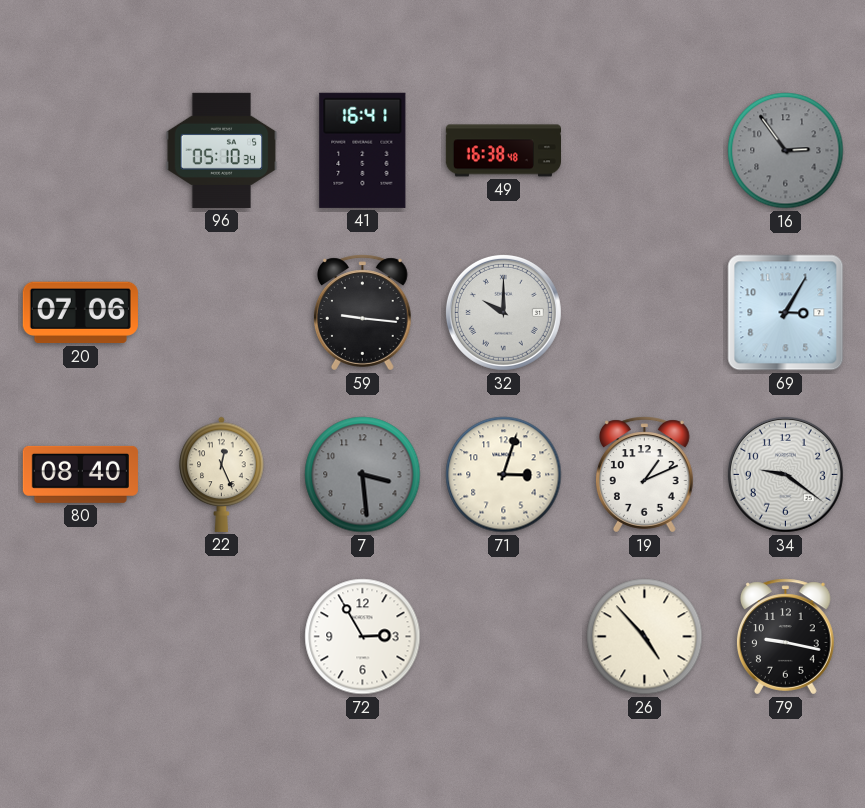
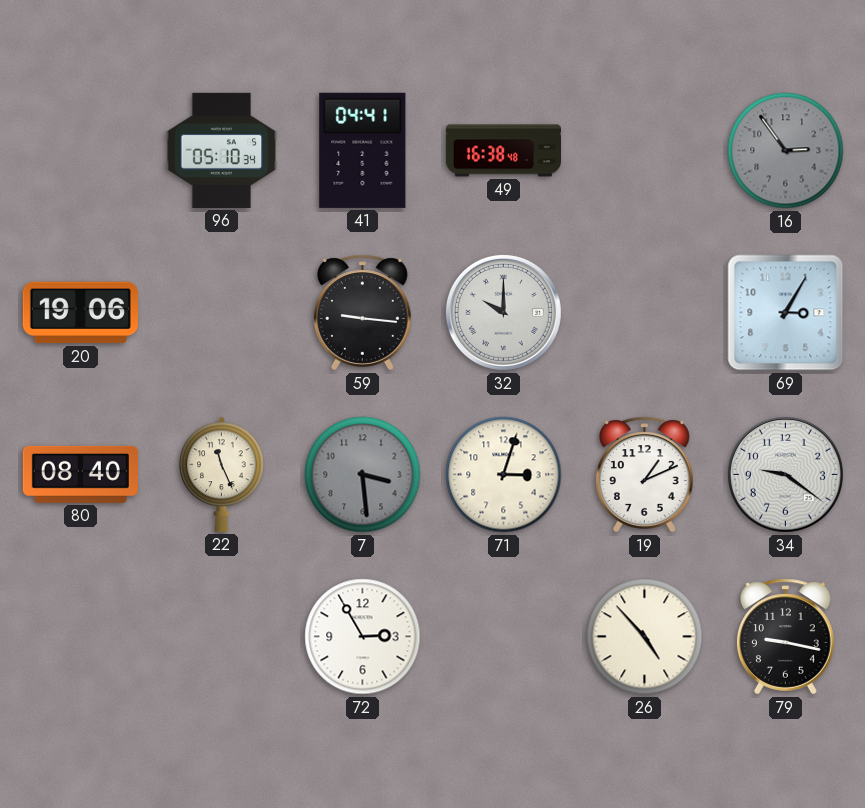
41: 16:41 -> 04:41 (363, 150)
20: 07:06 -> 19:06 (80, 313)
22: 12:26 -> 11:26 (222, 474)
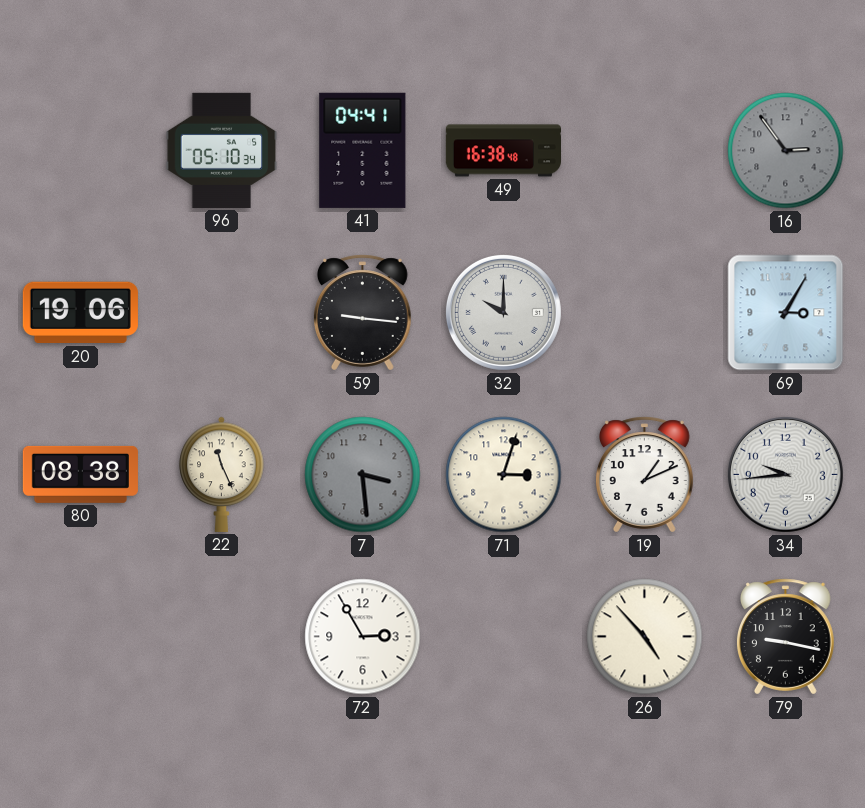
80: 08:40 -> 08:38 (80, 474)
34: 9:21 -> 9:44 (785, 474)
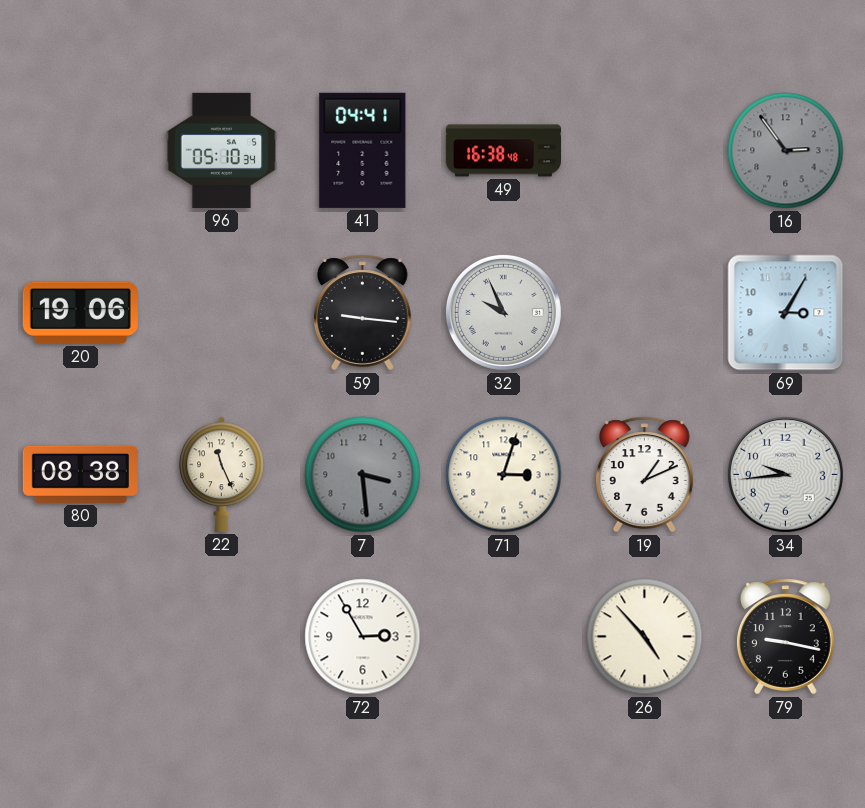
32: 10:00 -> 9:56 (503, 312)
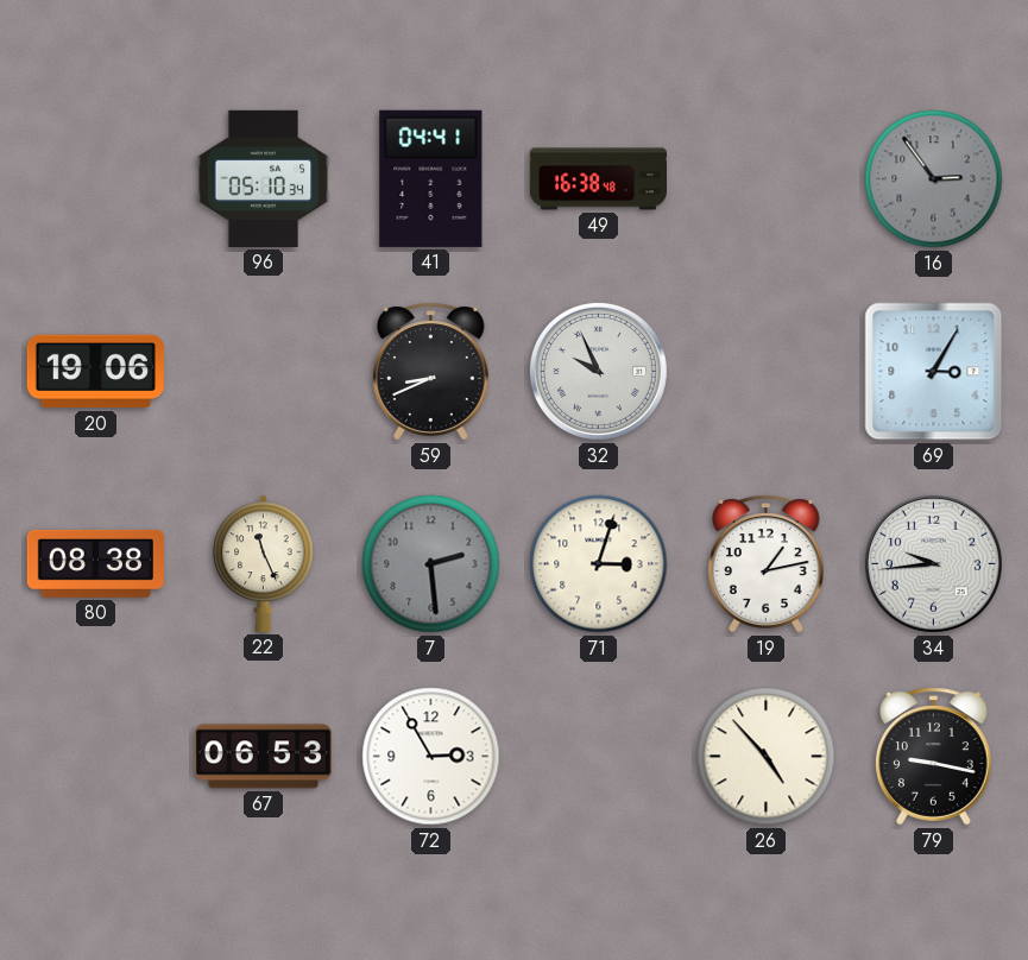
59: 9:16 -> 8:41 (430, 372)
7: 3:29 -> 2:29 (431, 564)
19: 1:11 -> 1:13 (765, 564)
67: none -> 06:53 (263, 757)
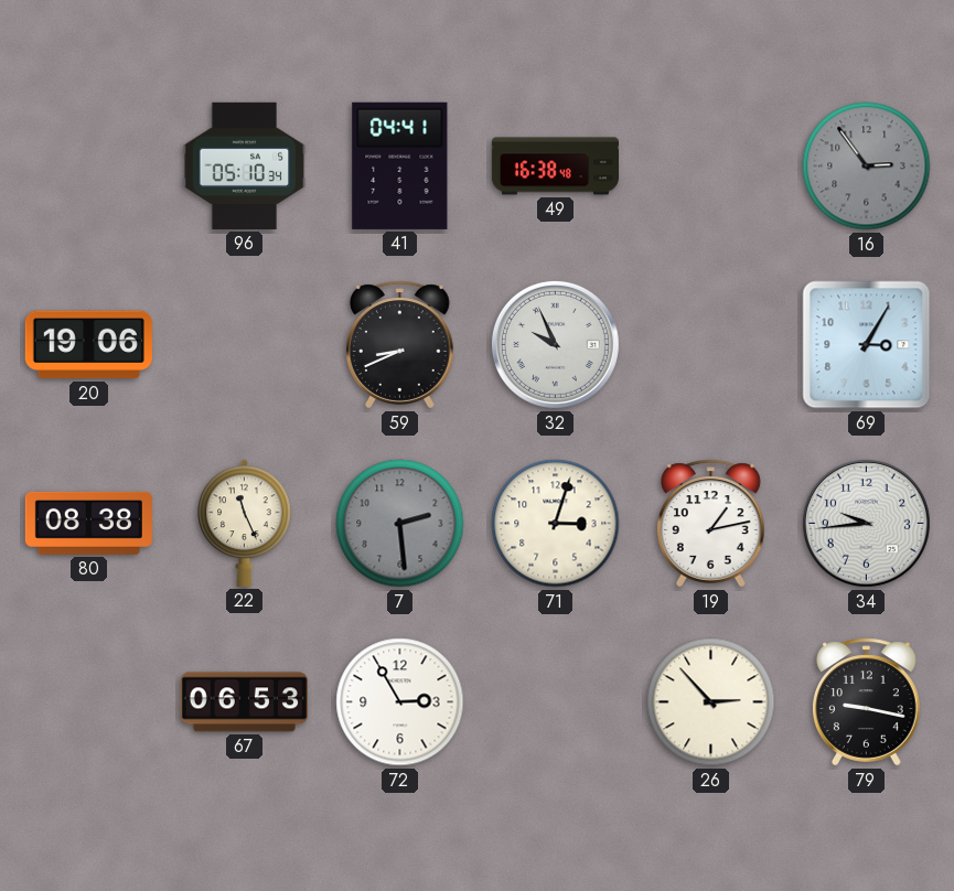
26: 4:53 -> 2:53 (711, 702)
